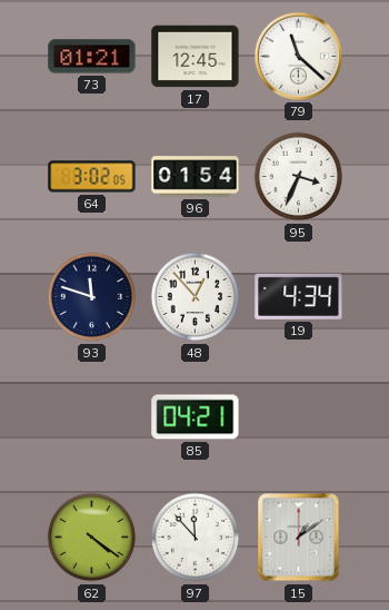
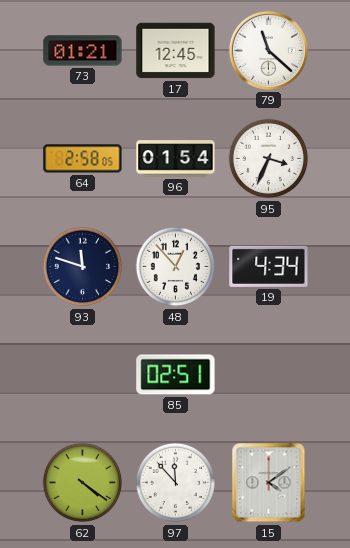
64: 3:02 -> 2:58 (83, 159)
85: 04:21 -> 02:51 (176, 375)
15: 1:09 -> 4:09 (269, 483)
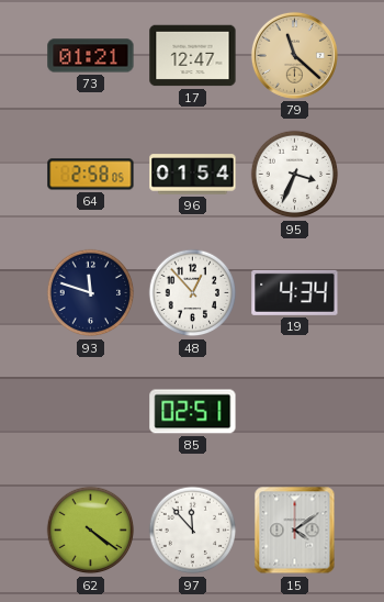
17: 12:45 -> 12:47 (193, 56)
79 dial: white -> champagne (294, 55)
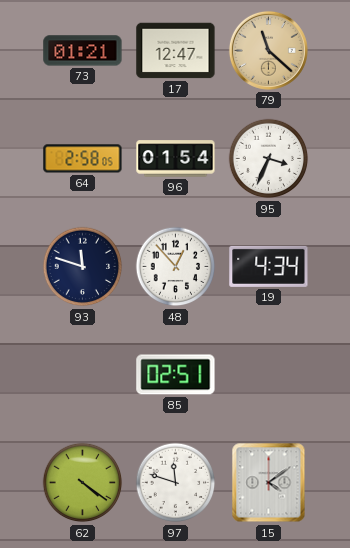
97: 11:53 -> 11:48 (176, 483)
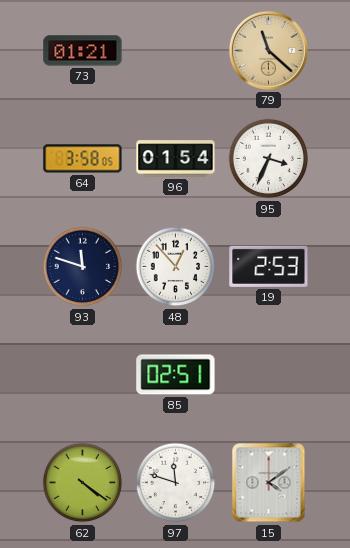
17: 12:47 -> none (176, 51)
64: 2:58 -> 3:58 (83, 159)
19: 4:34 -> 2:53 (269, 266)
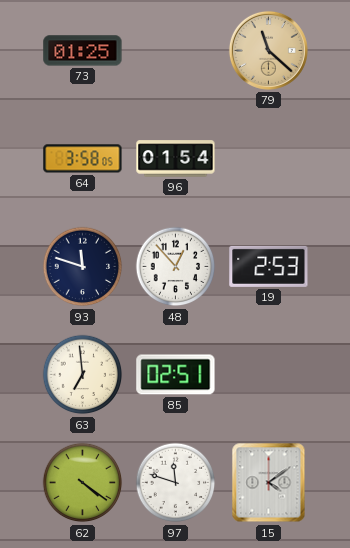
73: 01:21 -> 01:25 (83, 51)
95: 3:34 -> none (269, 159)
63: none -> 6:59 (83, 375)
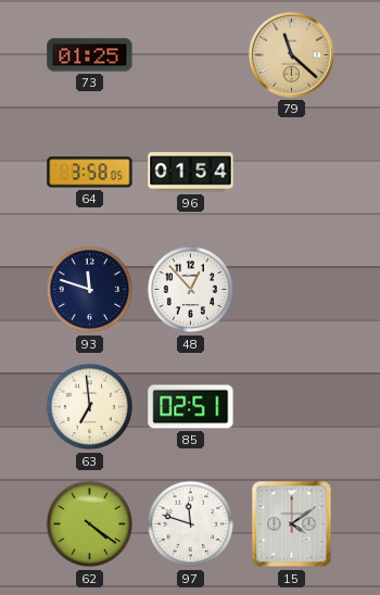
19: 2:53 -> none (269, 266)
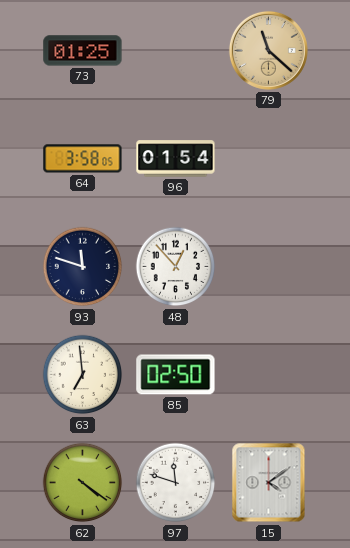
85: 02:51 -> 02:50 (176, 375)
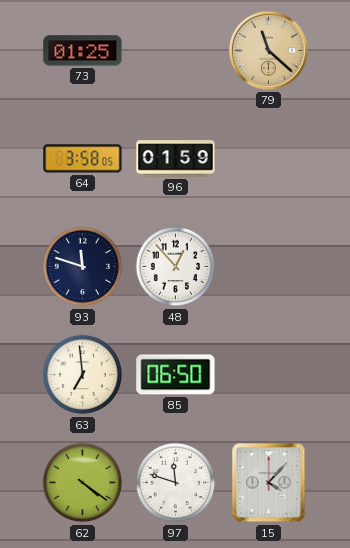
96: 01:54 -> 01:59 (176, 159)
85: 02:50 -> 06:50 (176, 375)
15: 4:09 -> 4:07 (269, 483)
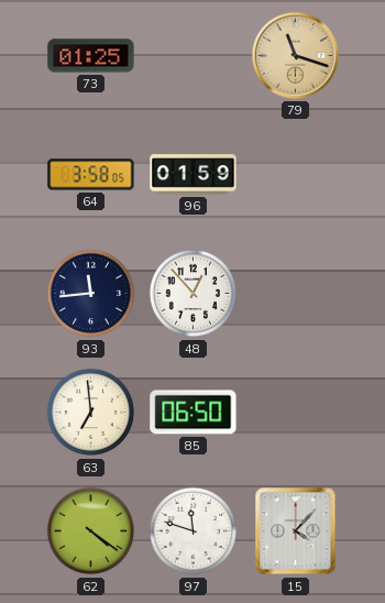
79: 11:22 -> 11:18 (295, 55)
93: 11:48 -> 11:44 (91, 294)
